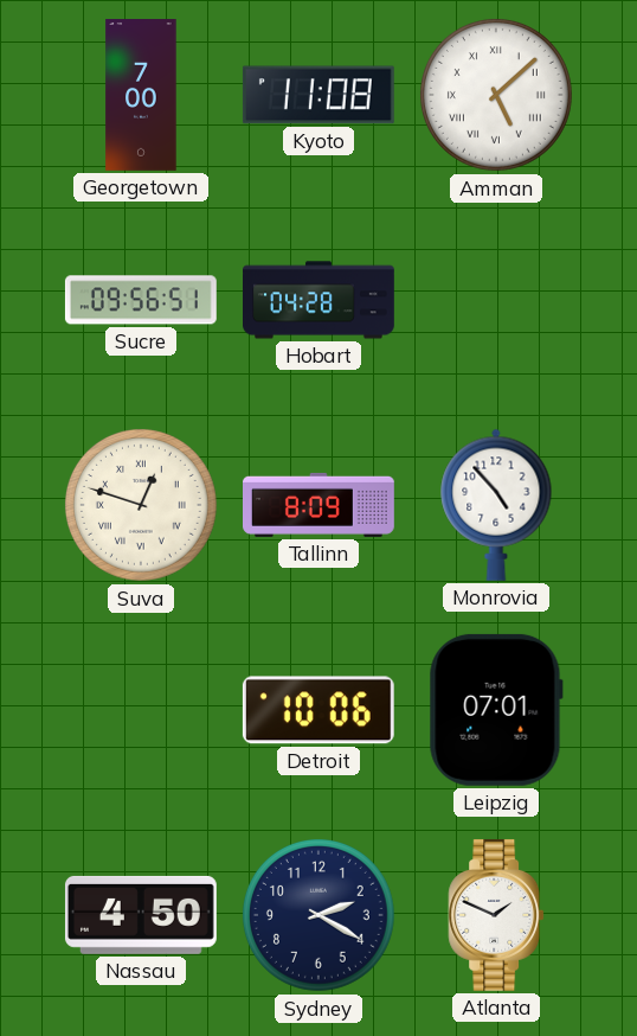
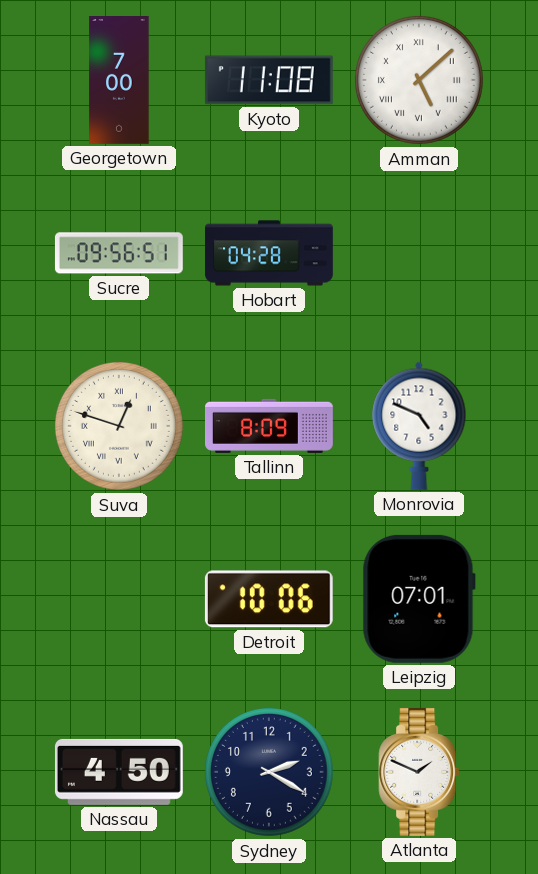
Monrovia: 4:53 -> 4:49 (419, 426)
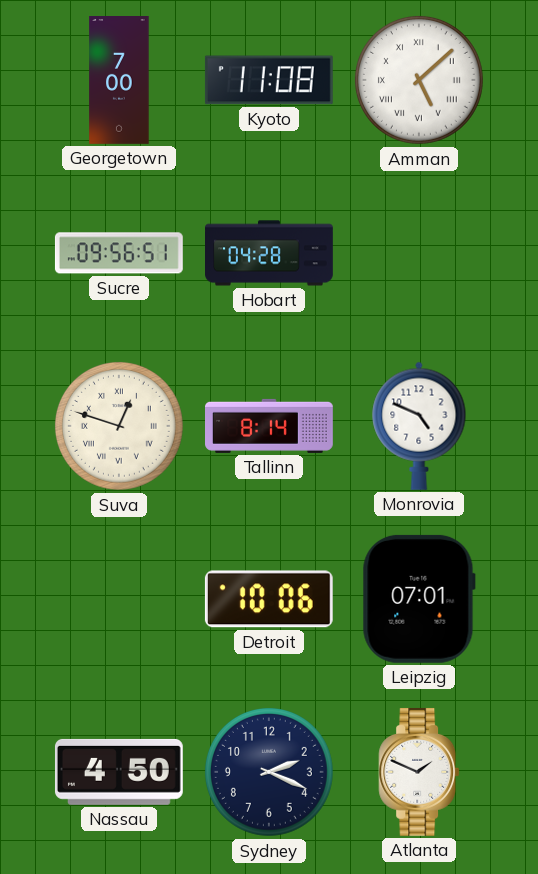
Tallinn: 8:09 -> 8:14 (270, 426)
Sydney: 2:20 -> 2:19 (269, 772)
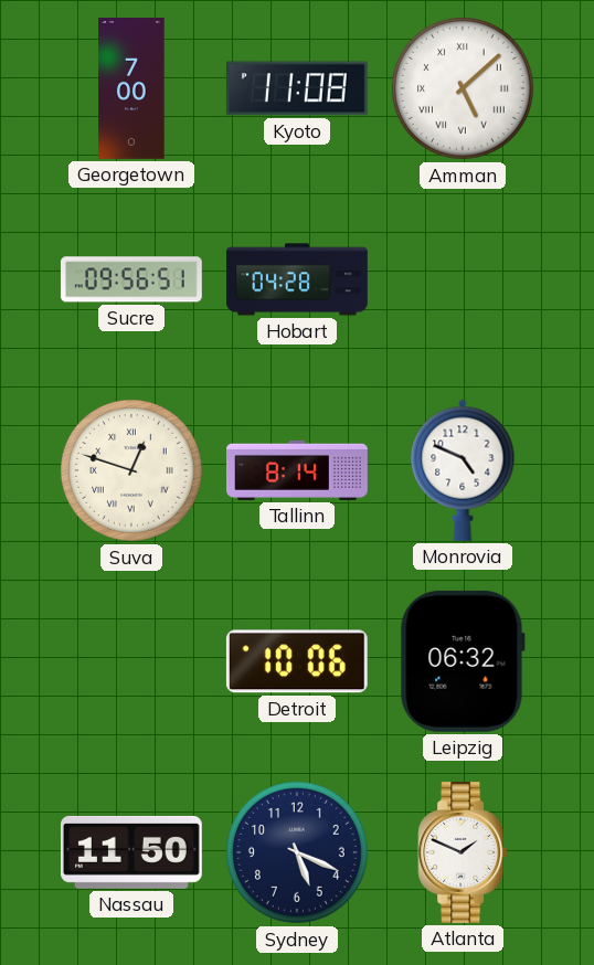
Leipzig: 07:01 -> 06:32 (463, 661)
Nassau: 4:50 -> 11:50 (131, 852)
Sydney: 2:19 -> 5:19 (297, 852)
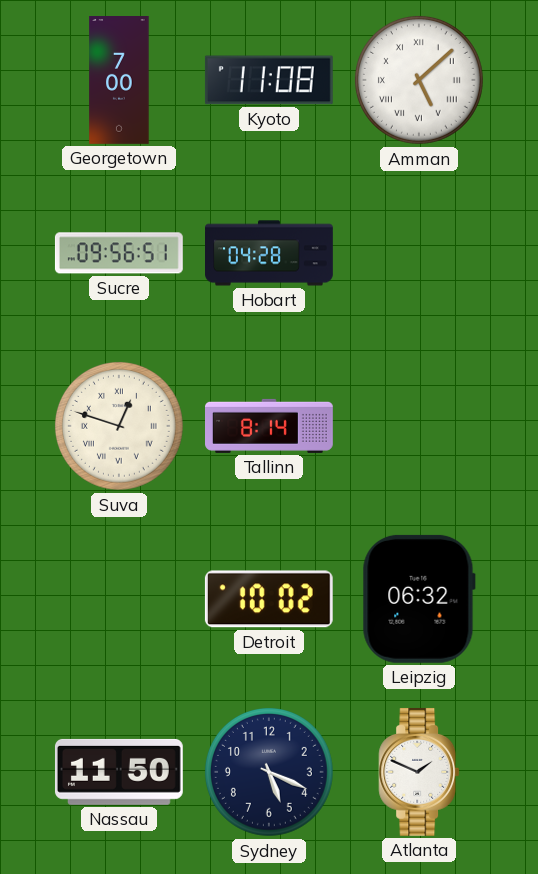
Monrovia: 4:49 -> none (463, 470)
Detroit: 10:06 -> 10:02 (269, 599)
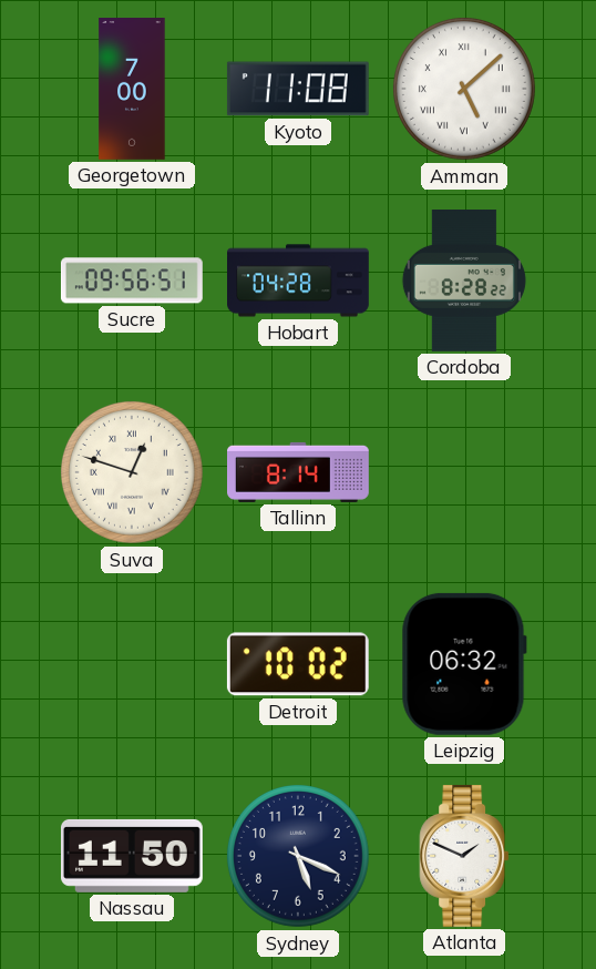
Cordoba: none -> 8:28 (464, 282)
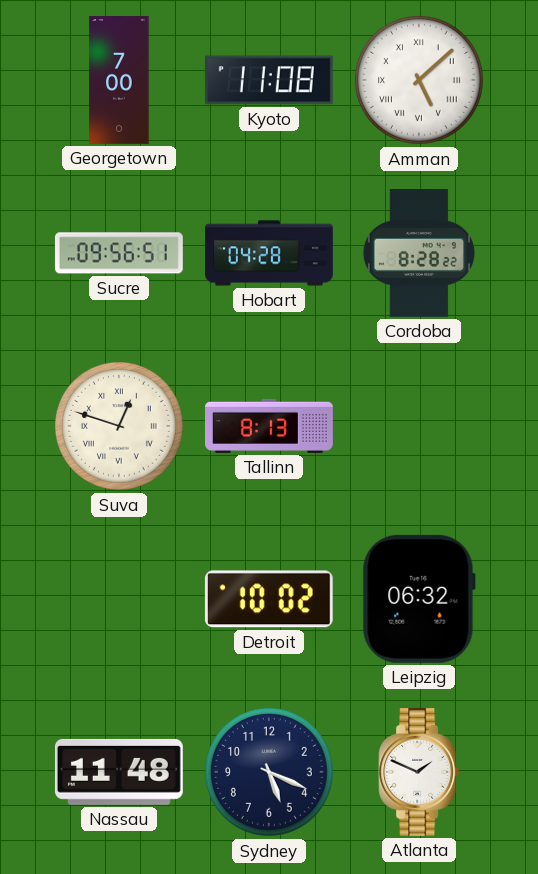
Tallinn: 8:14 -> 8:13 (270, 426)
Nassau: 11:50 -> 11:48 (119, 772)
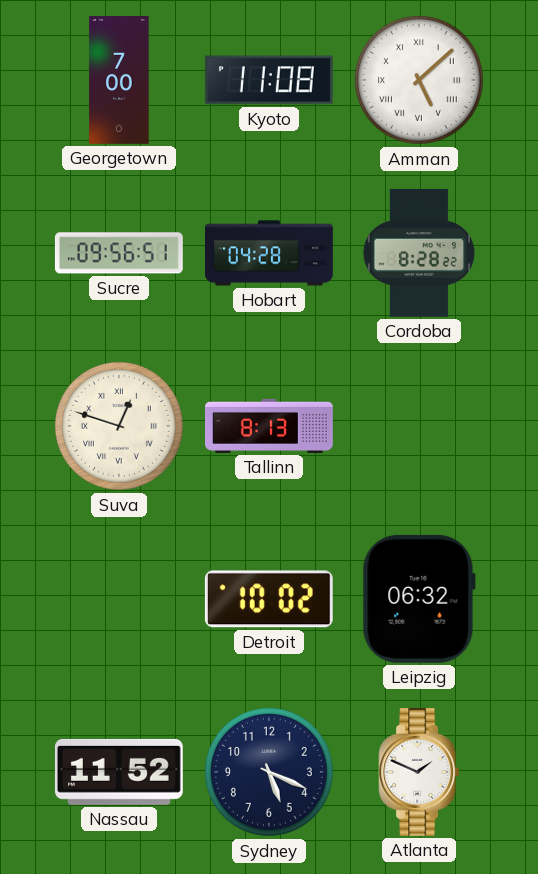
Nassau: 11:48 -> 11:52 (119, 772)
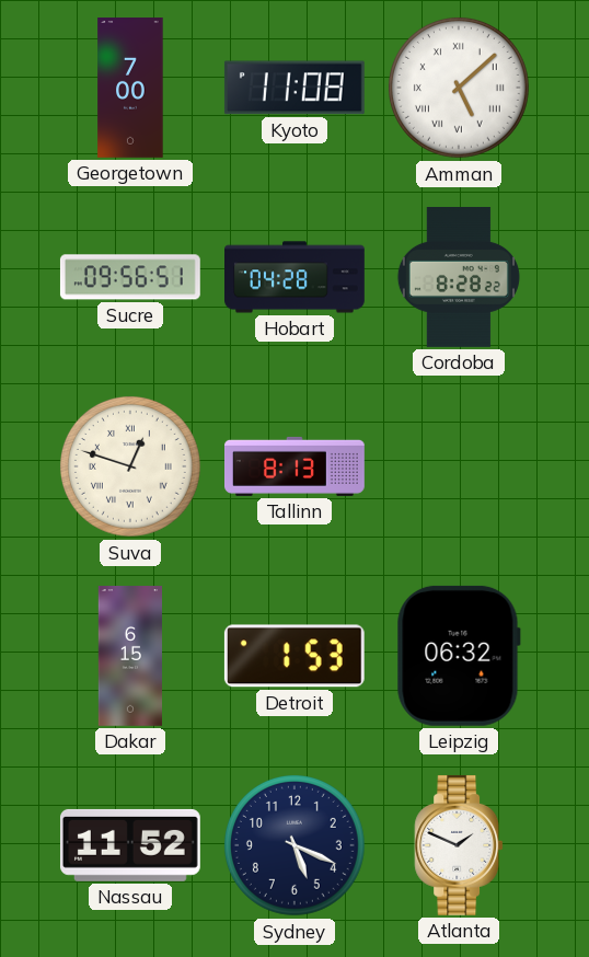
Dakar: none -> 6:15 (129, 657)
Detroit: 10:02 -> 1:53 (294, 656)
